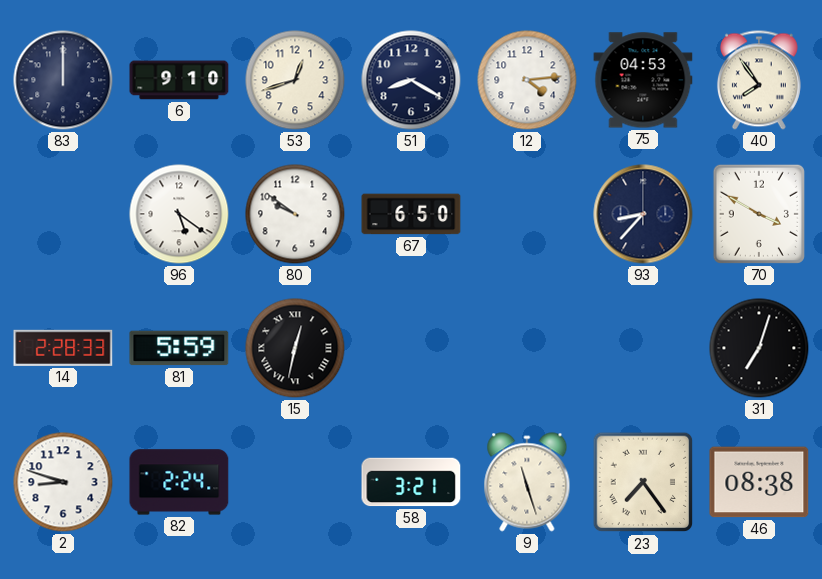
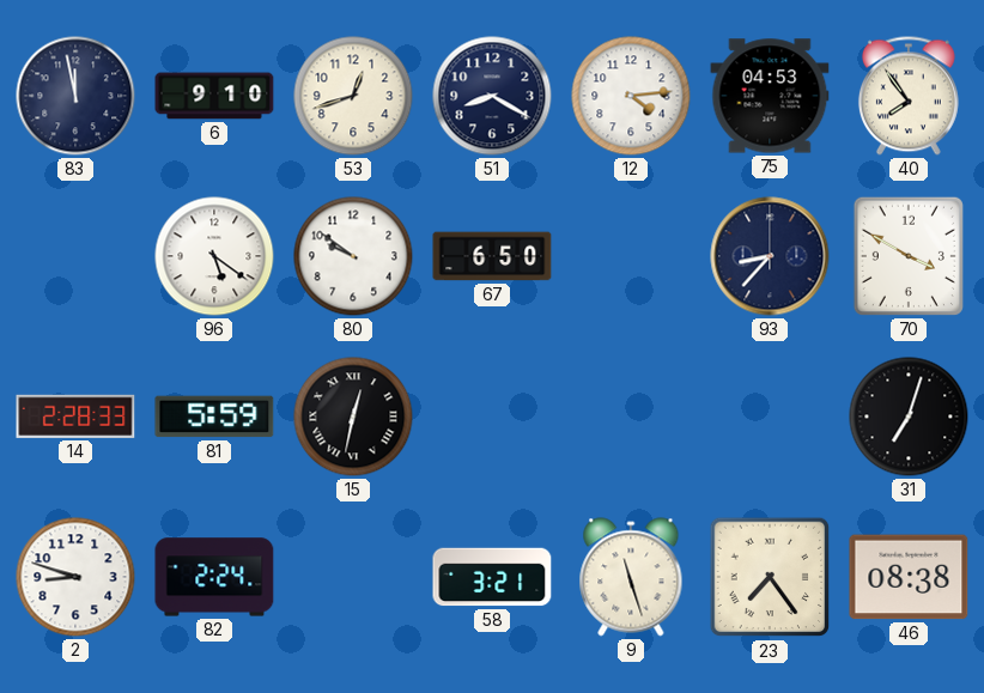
83: 12:00 -> 11:58 (75, 96)
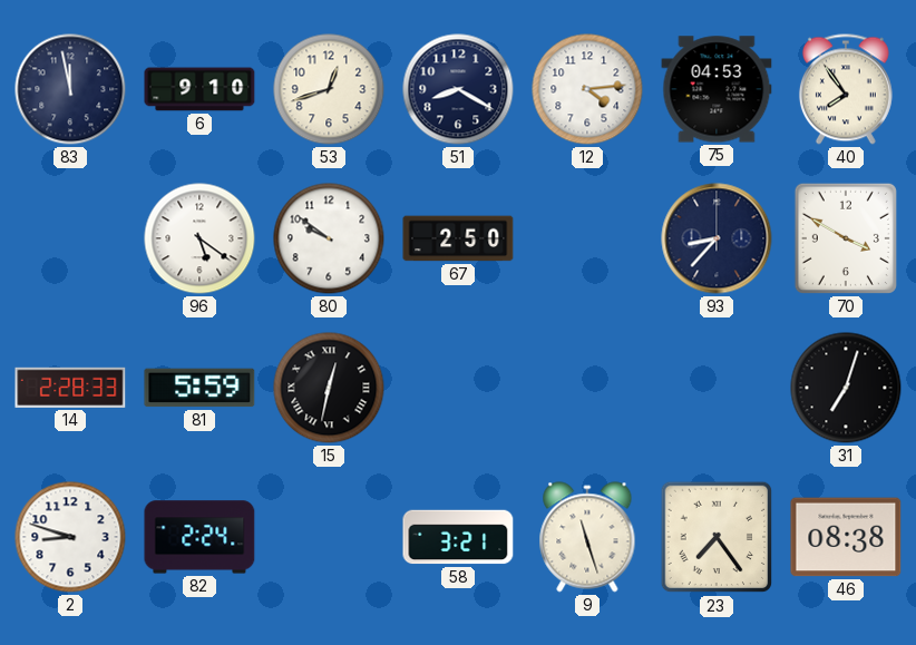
67: 6:50 -> 2:50 (458, 238)
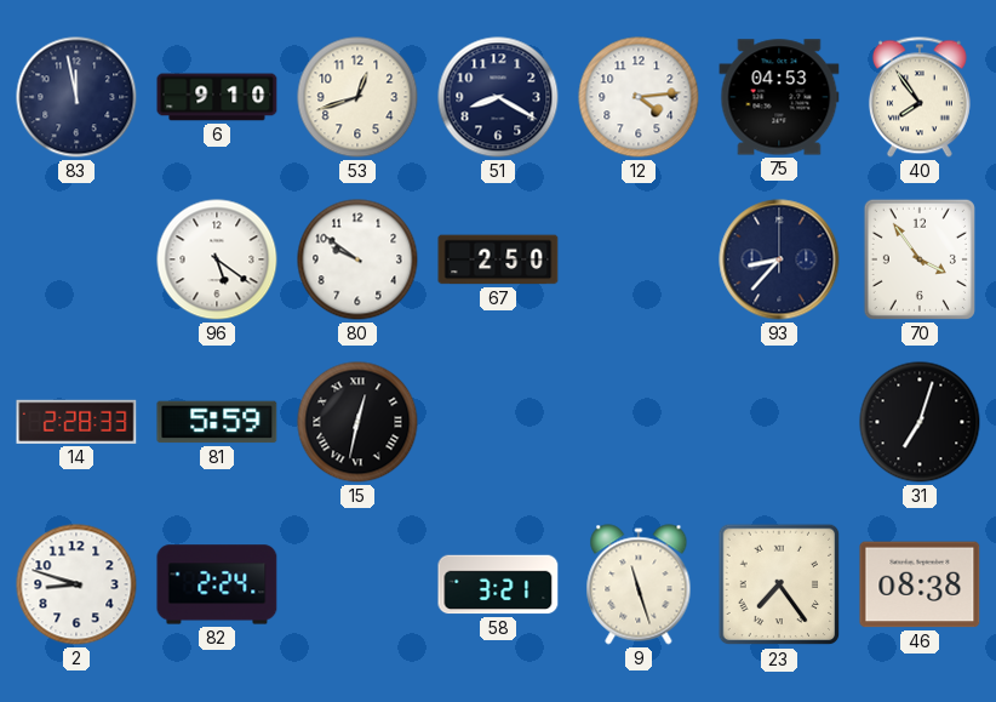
70: 3:50 -> 3:54 (920, 259)
